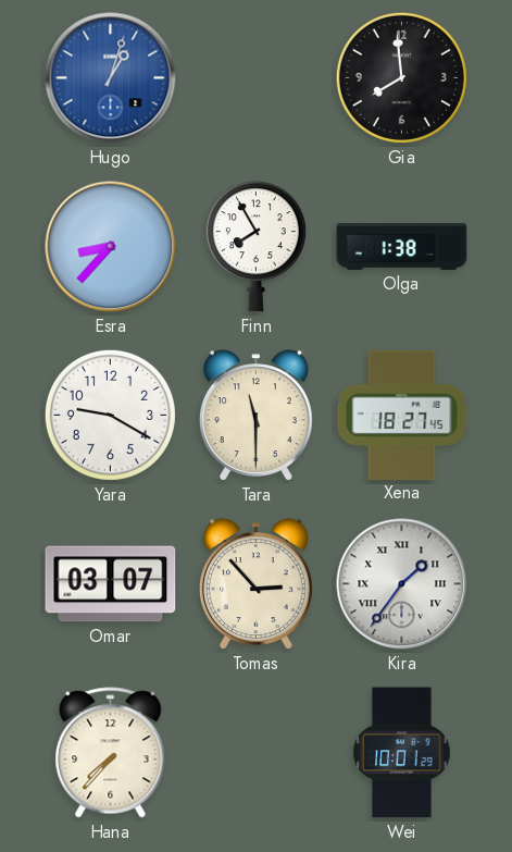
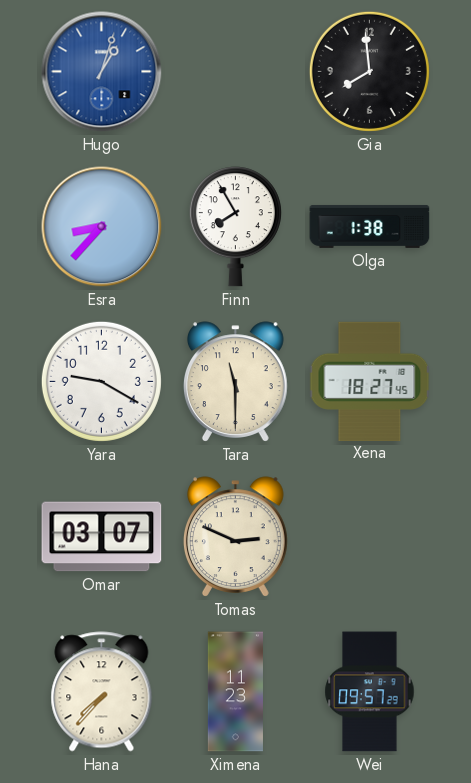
Tomas: 2:53 -> 2:49 (235, 537)
Kira: 1:36 -> none (402, 584)
Ximena: none -> 11:23 (235, 692)
Wei: 10:01 -> 09:57 (370, 692)
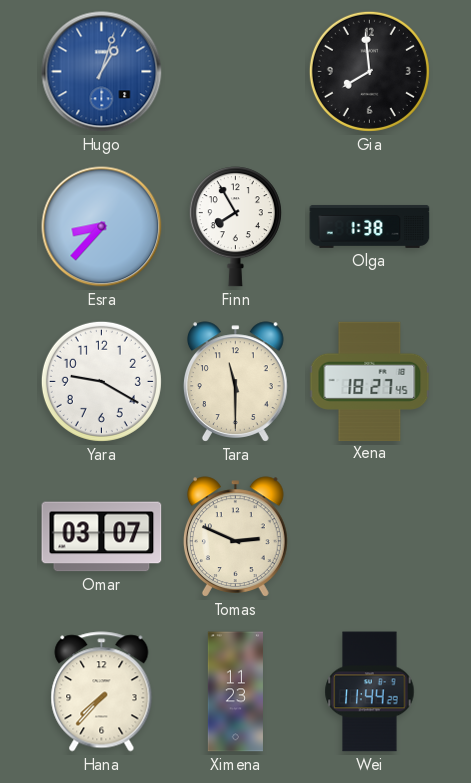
Wei: 09:57 -> 11:44 (370, 692)
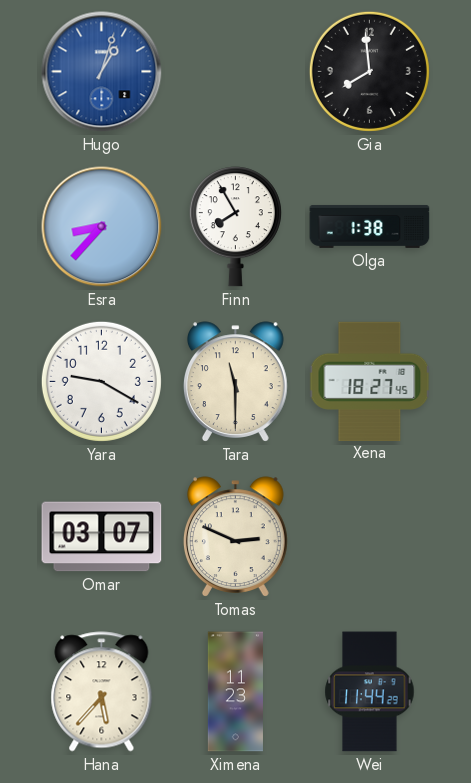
Hana: 7:37 -> 5:37 (102, 692)
